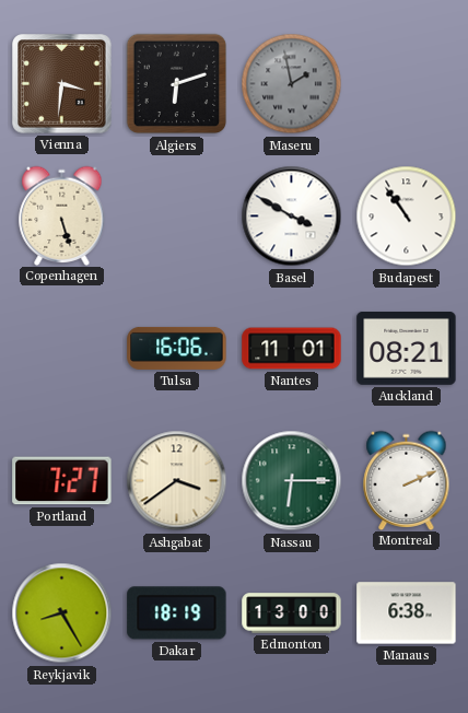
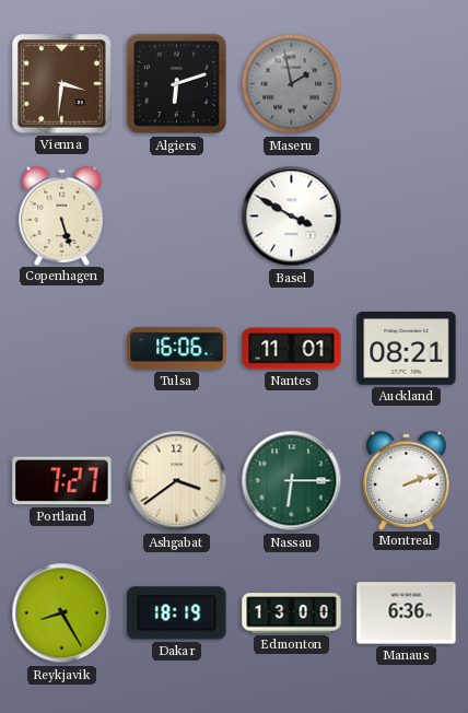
Budapest: 10:54 -> none (407, 217)
Montreal: 2:11 -> 2:12 (407, 480)
Manaus: 6:38 -> 6:36 (407, 613)
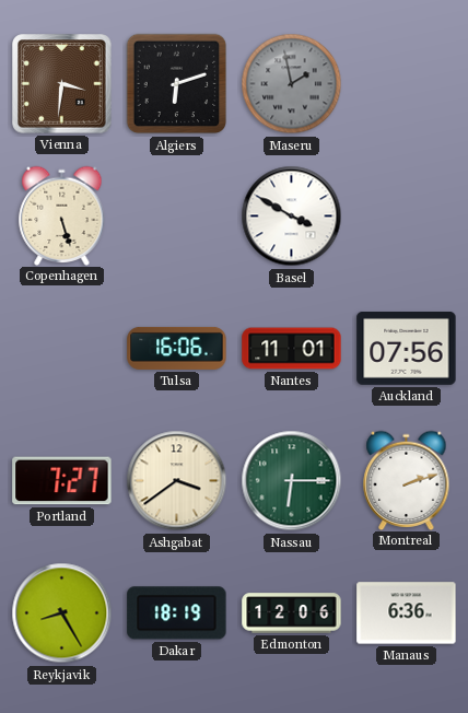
Auckland: 08:21 -> 07:56 (407, 348)
Edmonton: 13:00 -> 12:06 (292, 613)
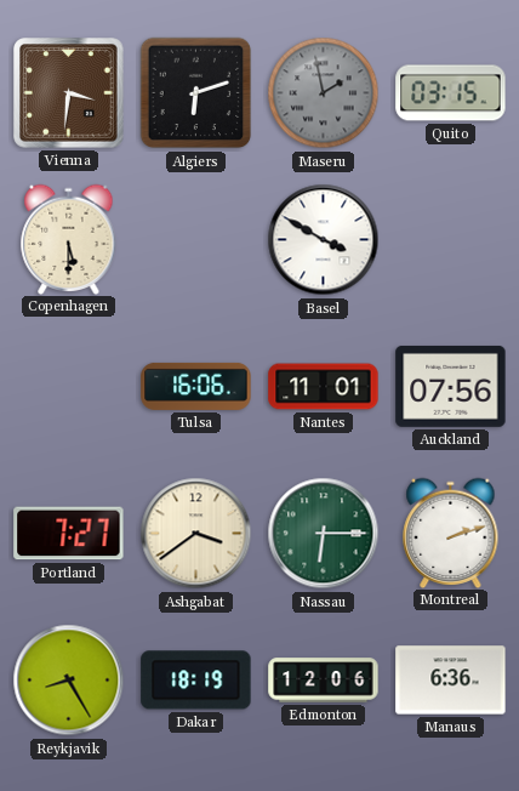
Quito: none -> 03:15 (451, 93)
Copenhagen: 5:27 -> 5:30 (69, 239)
